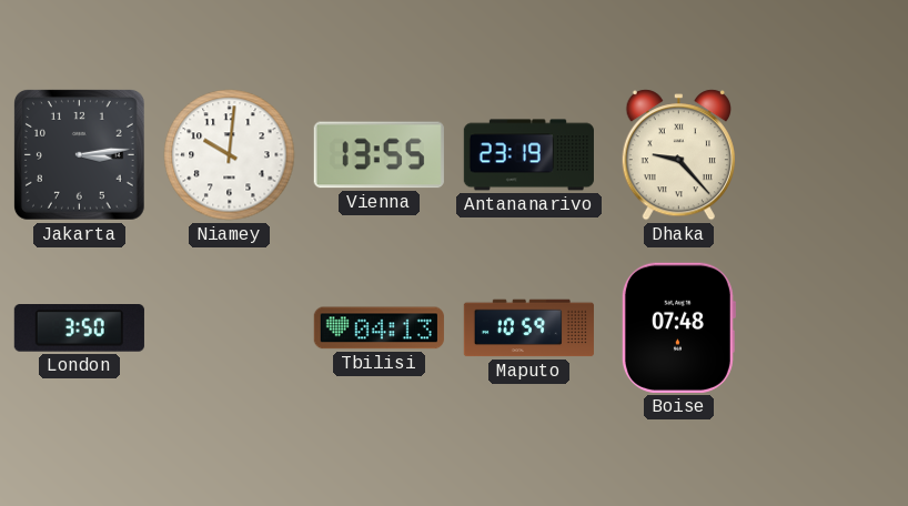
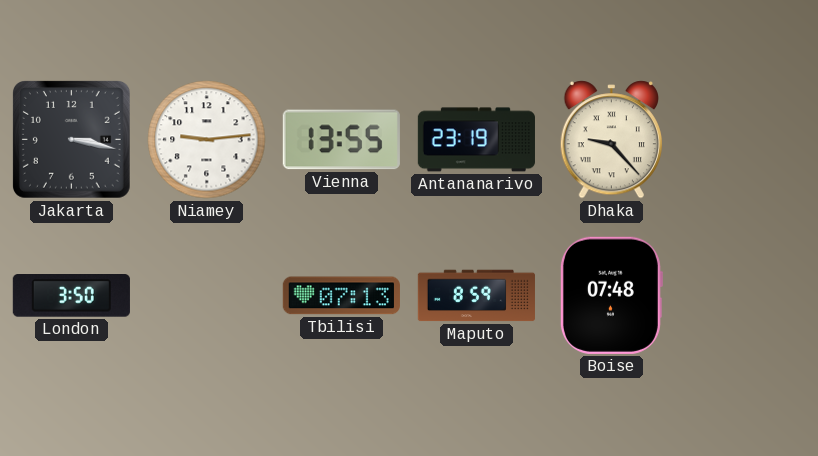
Jakarta: 3:14 -> 3:17 (71, 139)
Niamey: 10:01 -> 9:14 (207, 140)
Tbilisi: 04:13 -> 07:13 (341, 296)
Maputo: 10:59 -> 8:59 (476, 296)
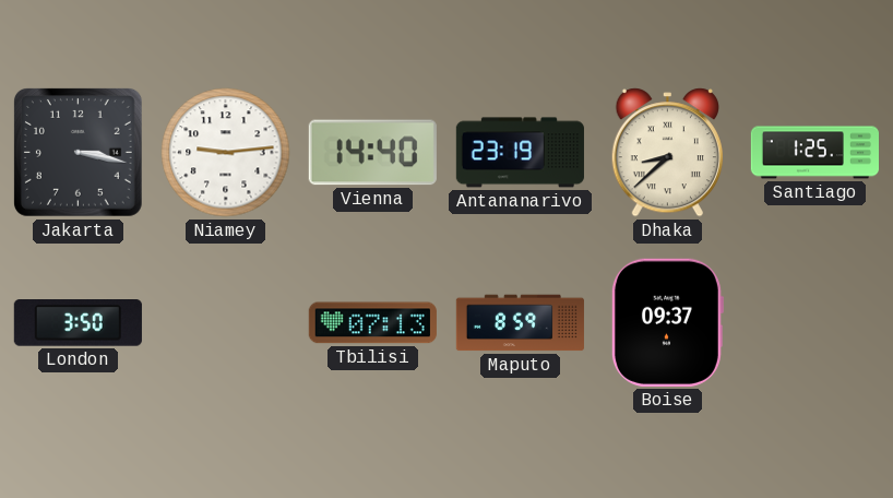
Vienna: 13:55 -> 14:40 (372, 153)
Dhaka: 9:23 -> 8:38 (667, 153)
Santiago: none -> 1:25 (814, 153)
Boise: 07:48 -> 09:37 (667, 322)
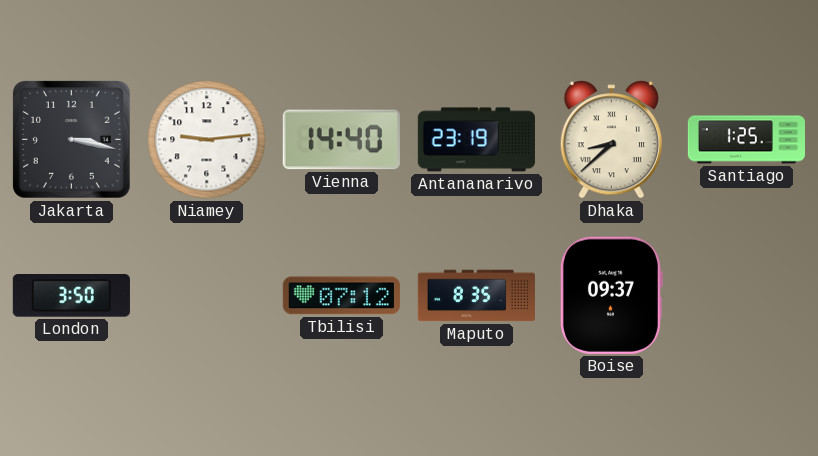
Tbilisi: 07:13 -> 07:12 (341, 296)
Maputo: 8:59 -> 8:35 (476, 296)
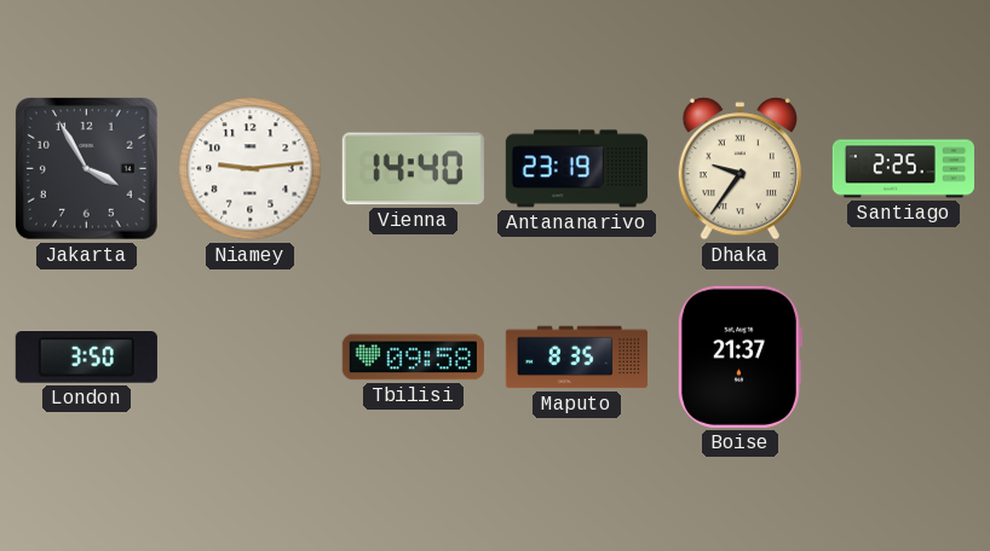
Jakarta: 3:17 -> 3:55 (86, 168)
Dhaka: 8:38 -> 9:36 (739, 169)
Santiago: 1:25 -> 2:25 (903, 169)
Tbilisi: 07:12 -> 09:58 (413, 358)
Boise: 09:37 -> 21:37 (739, 356)
